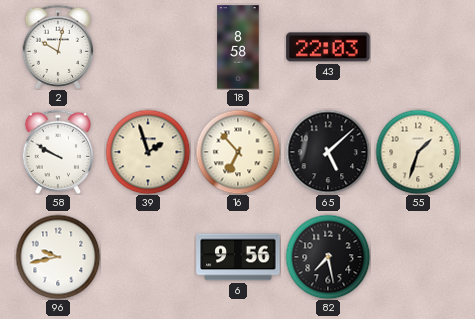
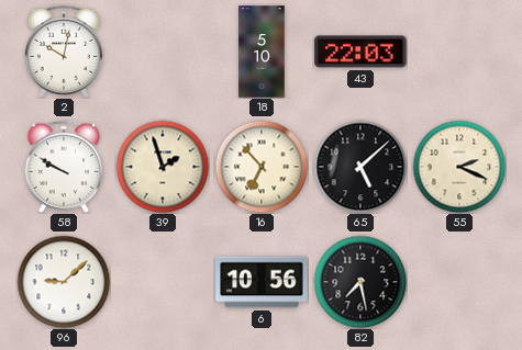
18: 8:58 -> 5:10 (262, 52)
55: 1:33 -> 2:19 (459, 167)
96: 9:43 -> 9:08 (64, 282)
6: 9:56 -> 10:56 (262, 282)
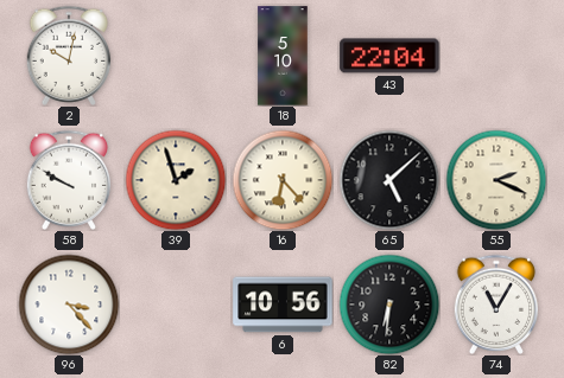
43: 22:03 -> 22:04 (389, 56)
16: 6:53 -> 6:23 (283, 180)
96: 9:08 -> 3:23 (69, 305)
82: 7:28 -> 6:31 (389, 305)
74: none -> 11:05 (496, 305)
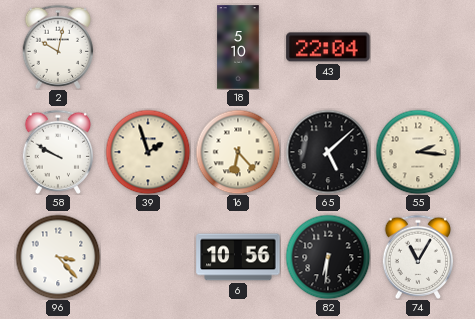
55: 2:19 -> 2:16 (418, 152)
